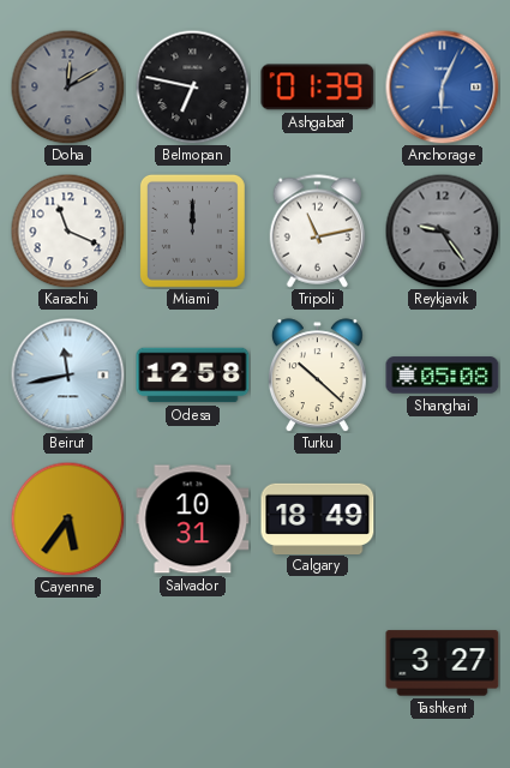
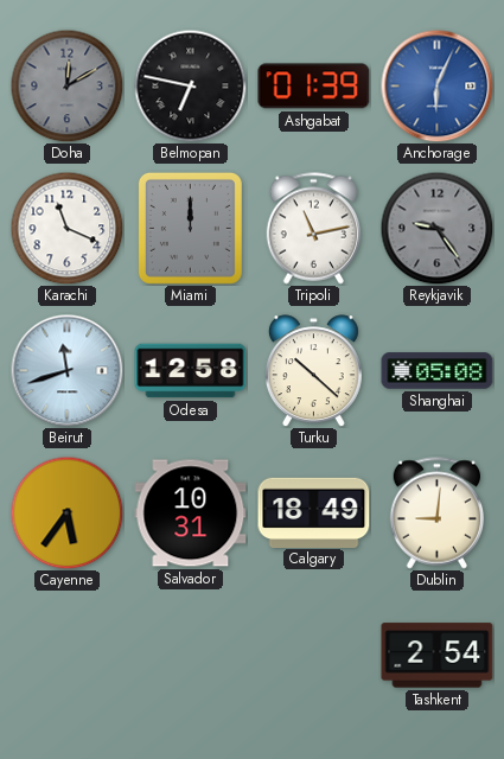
Beirut: 11:43 -> 11:42 (66, 370)
Dublin: none -> 9:01 (438, 514)
Tashkent: 3:27 -> 2:54 (438, 656)
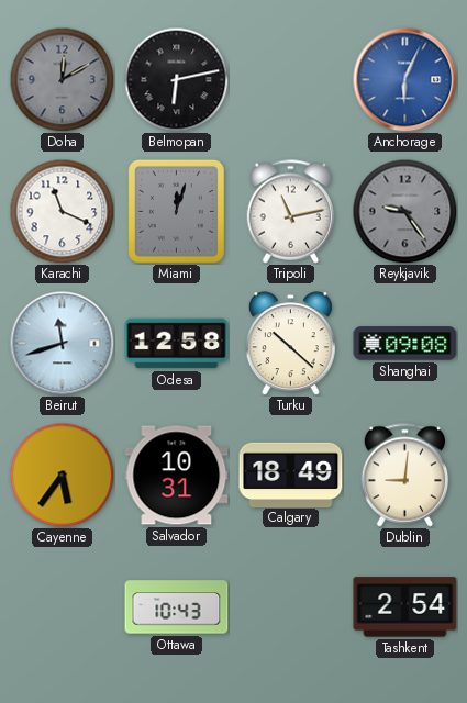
Belmopan: 6:47 -> 6:13 (176, 79)
Ashgabat: 01:39 -> none (314, 87)
Miami: 12:00 -> 12:03 (176, 211)
Shanghai: 05:08 -> 09:08 (405, 344)
Ottawa: none -> 10:43 (177, 607)
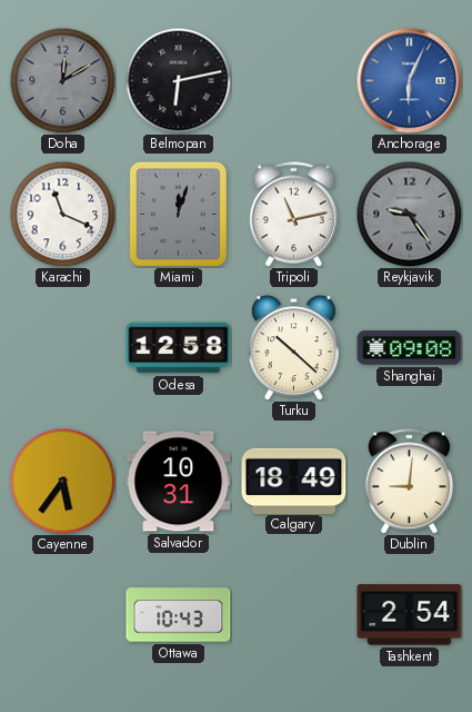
Beirut: 11:42 -> none (62, 343)
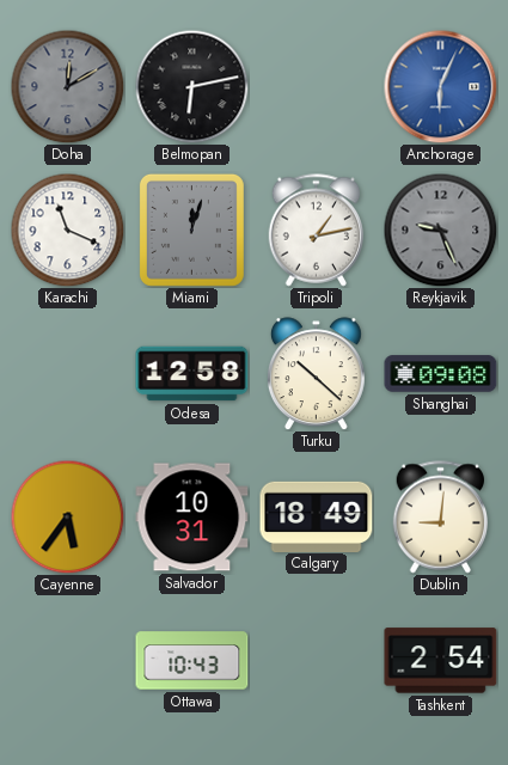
Tripoli: 11:13 -> 1:13 (317, 231)
Reykjavik: 9:24 -> 9:26 (440, 229)
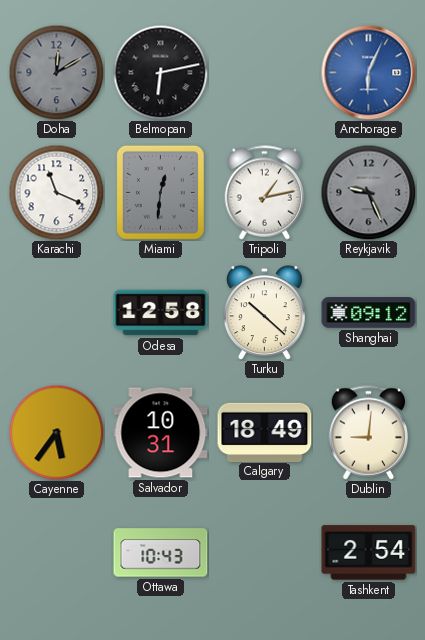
Miami: 12:03 -> 12:31 (160, 192)
Shanghai: 09:08 -> 09:12 (369, 313)
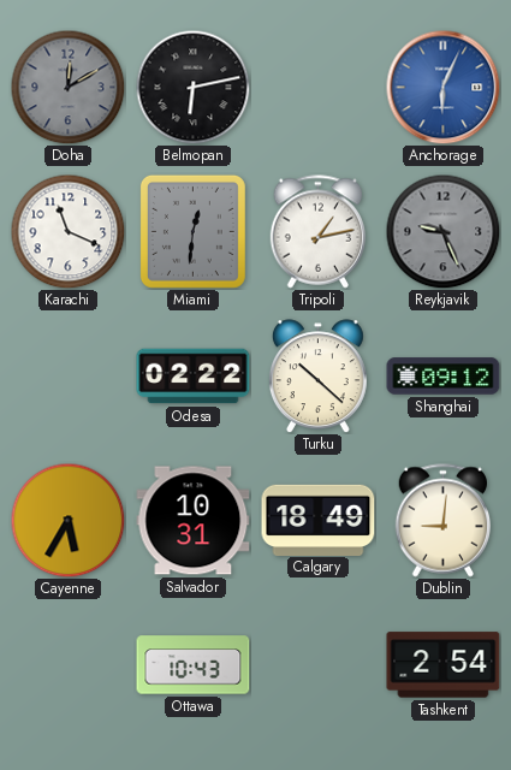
Odesa: 12:58 -> 02:22 (194, 377)
Cayenne: 5:36 -> 5:35 (67, 520)
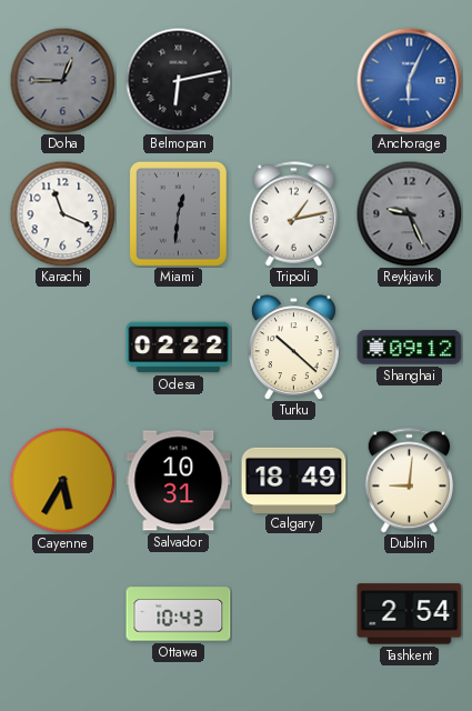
Doha: 12:10 -> 12:45 (62, 80)
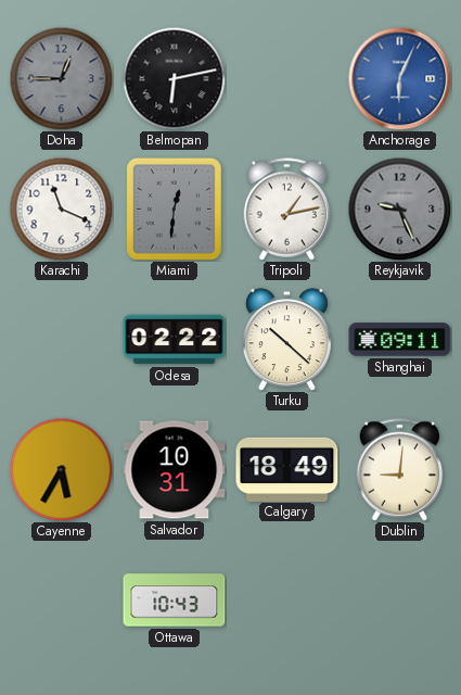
Shanghai: 09:12 -> 09:11 (400, 340)
Tashkent: 2:54 -> none (410, 614)
